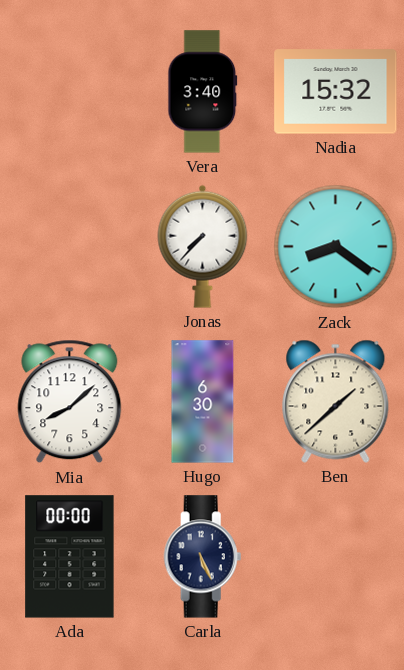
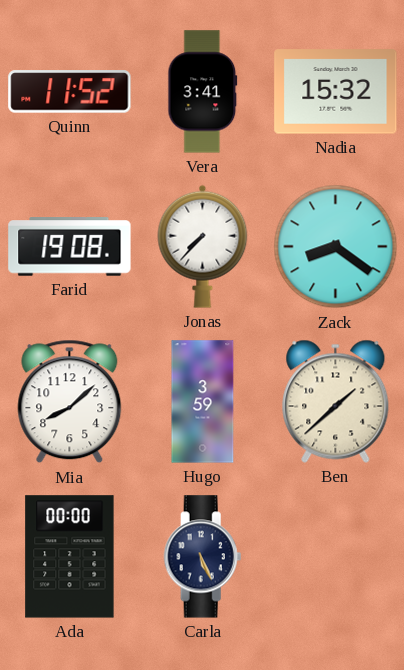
Quinn: none -> 11:52 (70, 92)
Vera: 3:40 -> 3:41 (203, 92)
Farid: none -> 19:08 (70, 247)
Hugo: 6:30 -> 3:59 (203, 402)
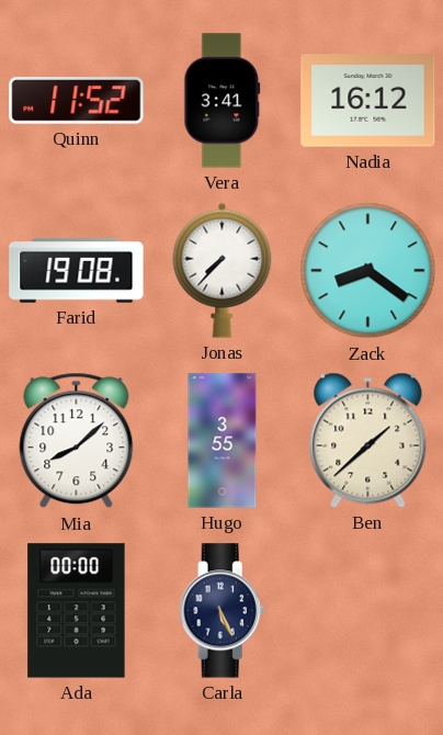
Nadia: 15:32 -> 16:12 (368, 101)
Hugo: 3:59 -> 3:55 (223, 441)
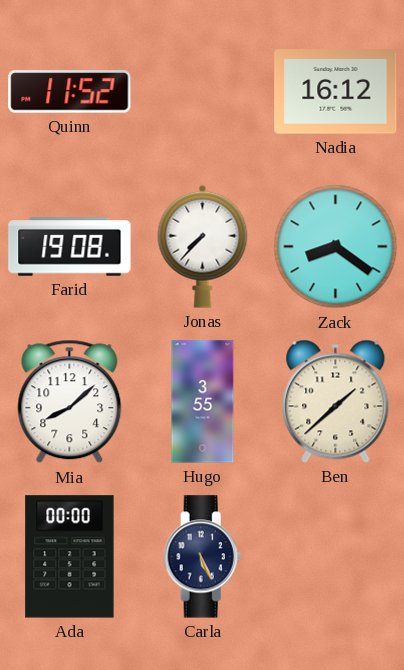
Vera: 3:41 -> none (223, 101)
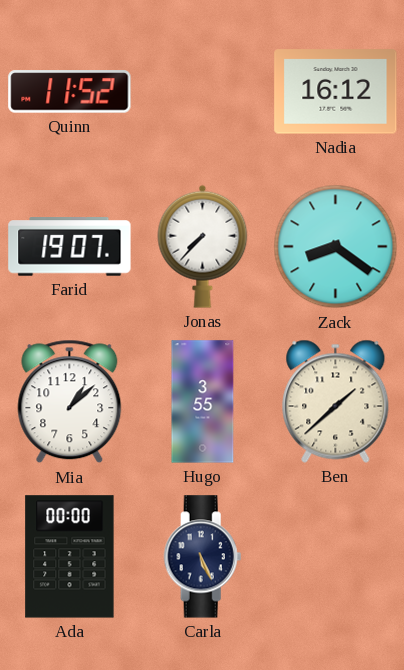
Farid: 19:08 -> 19:07 (70, 247)
Mia: 8:08 -> 1:08 (70, 402)
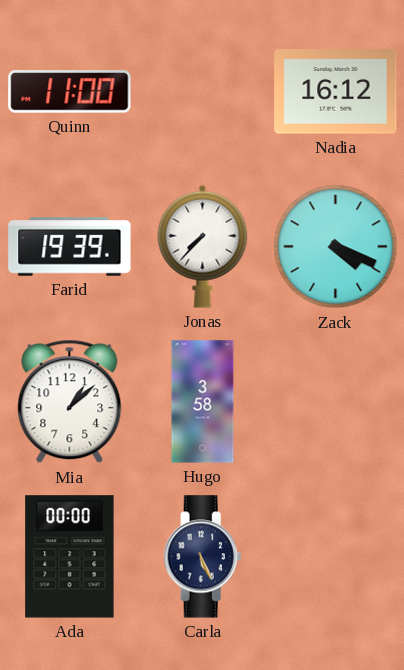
Quinn: 11:52 -> 11:00 (70, 92)
Farid: 19:07 -> 19:39 (70, 247)
Zack: 8:21 -> 4:19 (336, 247)
Hugo: 3:55 -> 3:58 (203, 402)
Ben: 1:38 -> none (336, 401)
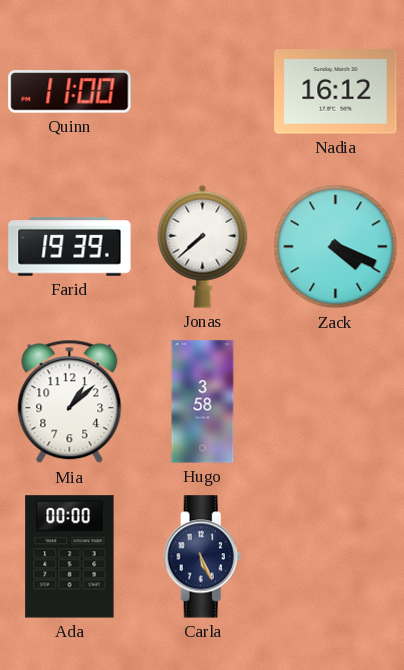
Jonas: 7:37 -> 7:38 (203, 246)
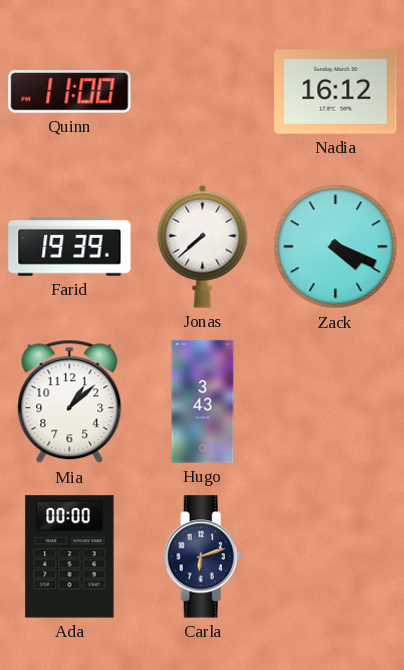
Hugo: 3:58 -> 3:43 (203, 402)
Carla: 5:26 -> 6:12 (203, 557)
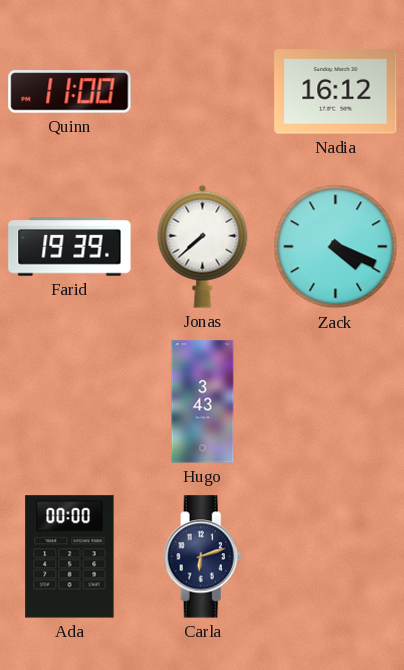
Mia: 1:08 -> none (70, 402)
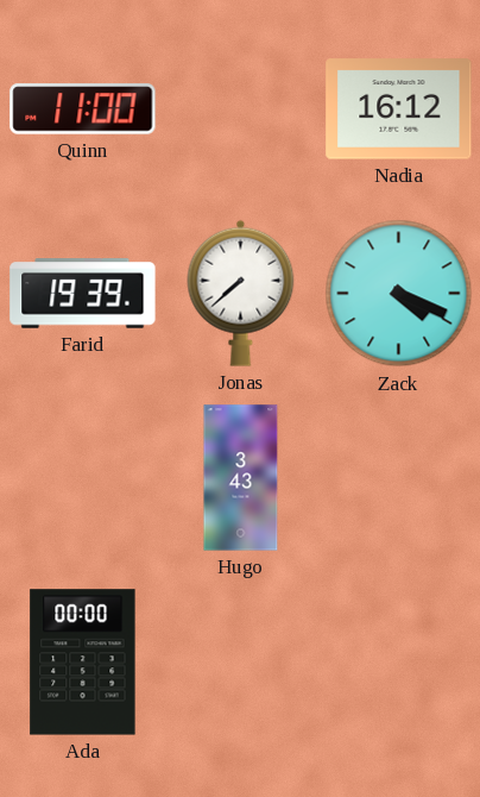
Carla: 6:12 -> none (203, 557)
